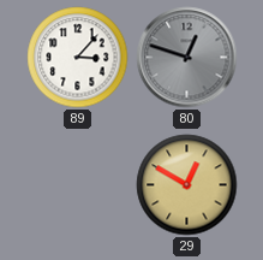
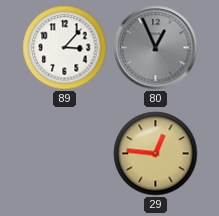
80: 12:48 -> 12:56 (156, 48)
29: 12:50 -> 12:46 (156, 154)
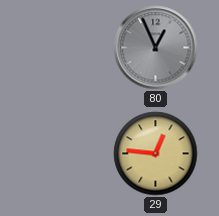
89: 3:07 -> none (65, 48)
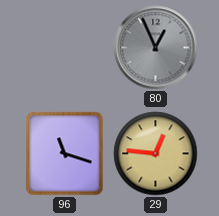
96: none -> 11:18 (65, 154)
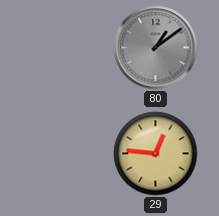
80: 12:56 -> 1:09 (156, 48)
96: 11:18 -> none (65, 154)
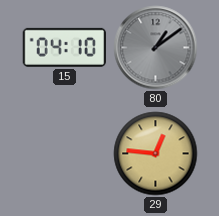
15: none -> 04:10 (64, 47)
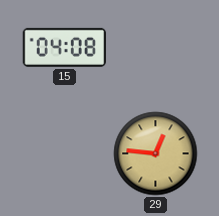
15: 04:10 -> 04:08 (64, 47)
80: 1:09 -> none (156, 48)
